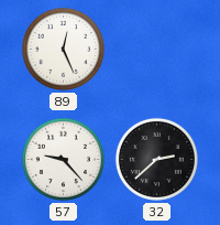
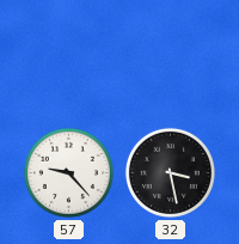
89: 12:26 -> none (63, 49)
32: 2:38 -> 3:28 (170, 172)
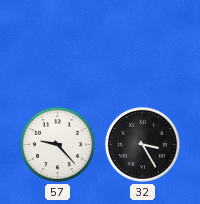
32: 3:28 -> 3:25 (142, 144)
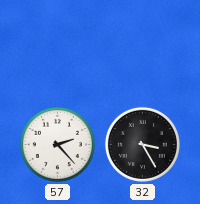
57: 9:23 -> 2:23 (57, 144)
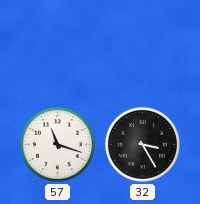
57: 2:23 -> 11:18 (57, 144)
